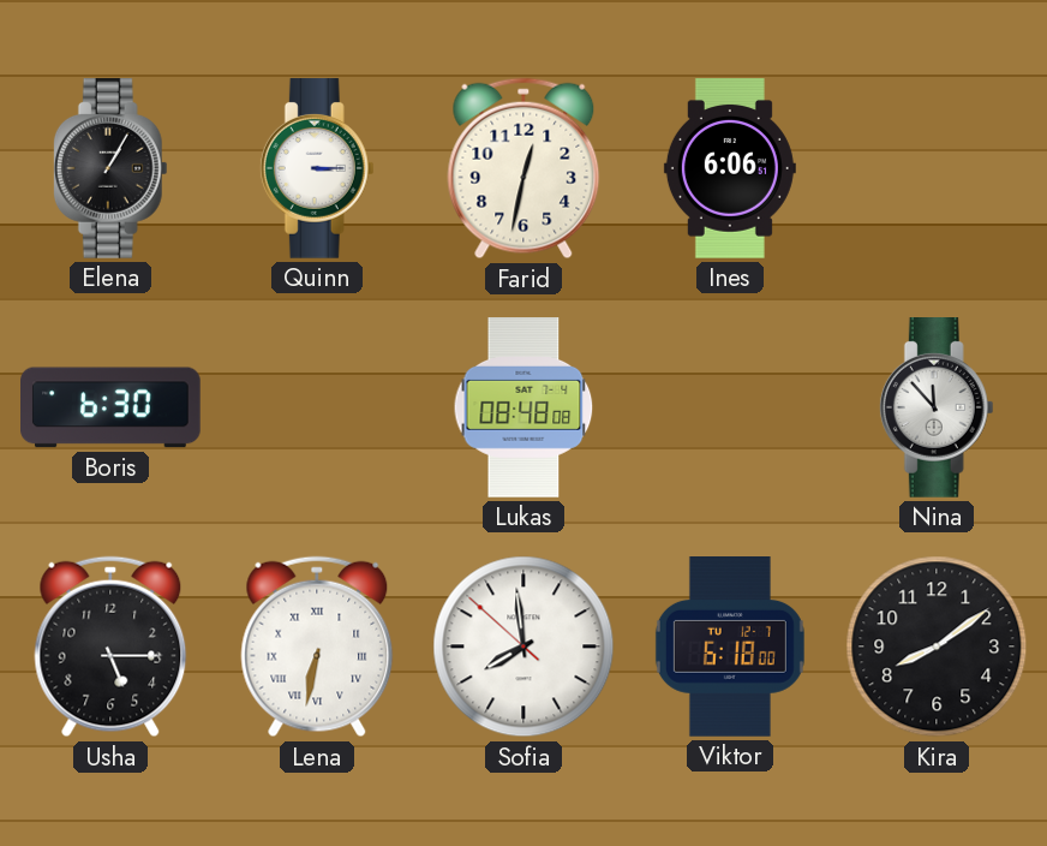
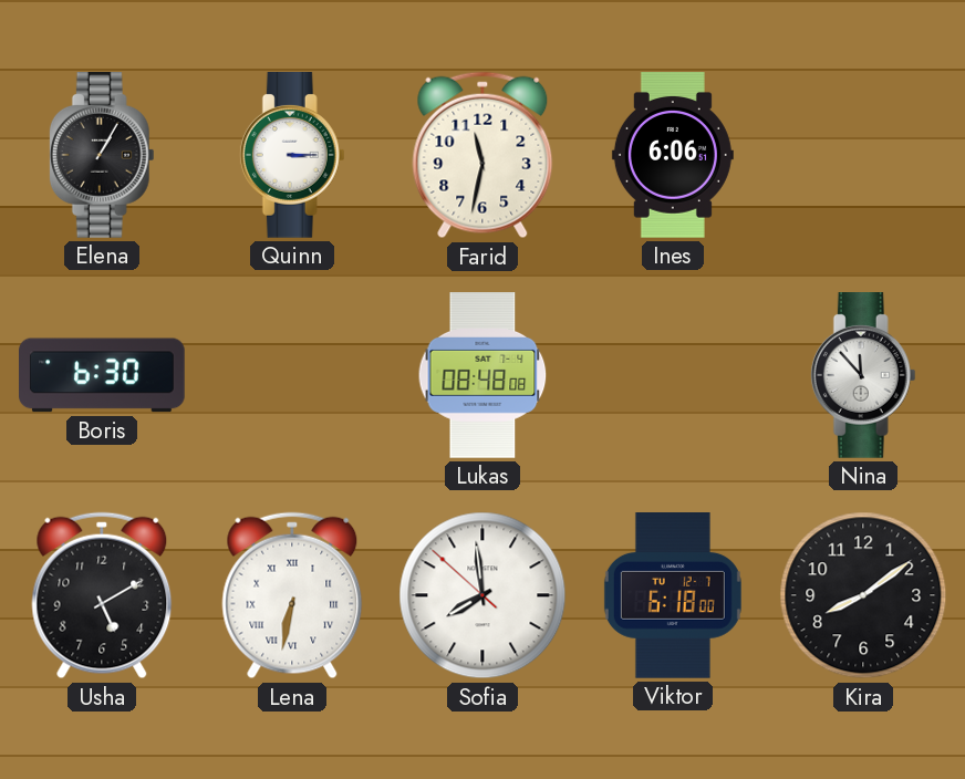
Farid: 12:32 -> 11:32 (483, 155)
Usha: 5:15 -> 5:10 (102, 595)
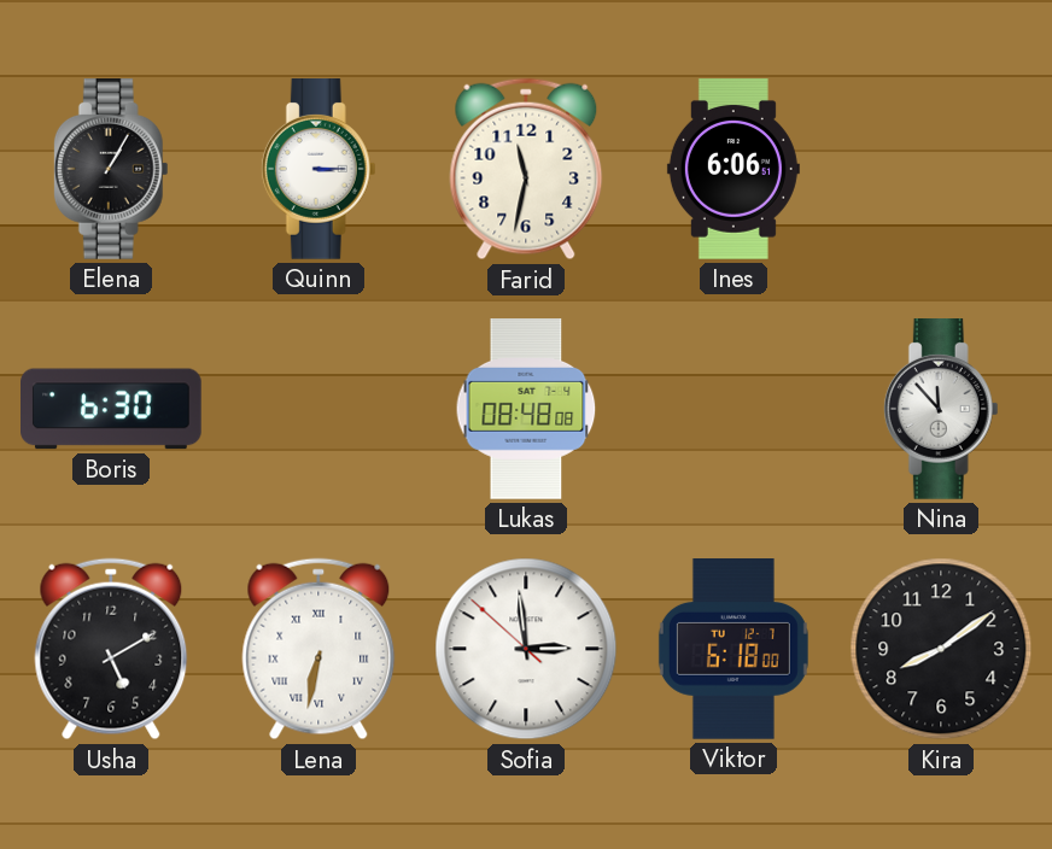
Sofia: 7:58 -> 2:58 (526, 649)
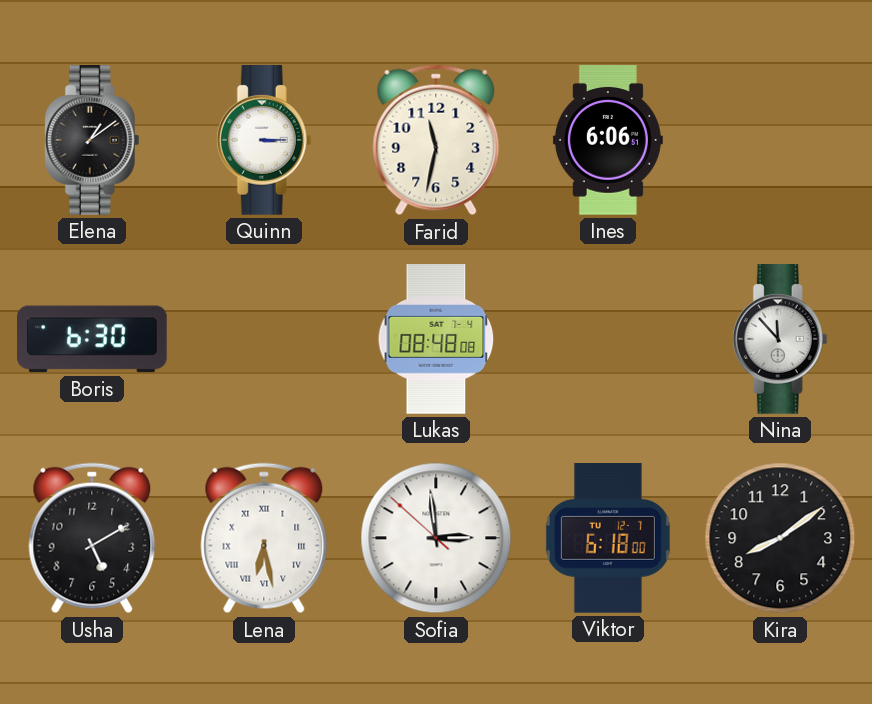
Elena: 1:05 -> 1:09 (92, 141)
Lena: 6:32 -> 6:28 (264, 538)
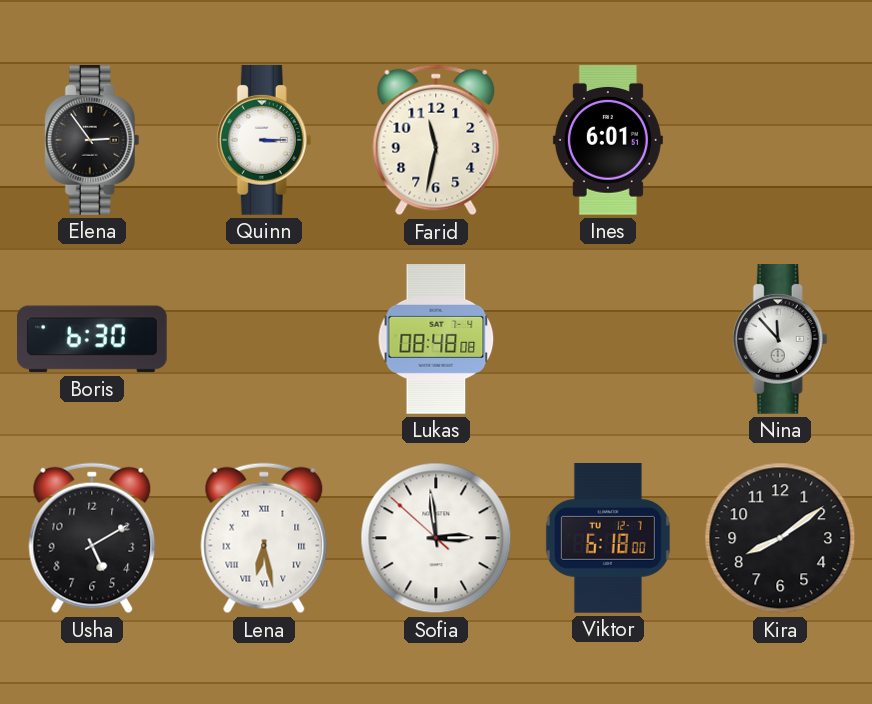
Elena: 1:09 -> 2:54 (92, 141)
Ines: 6:06 -> 6:01 (608, 140)
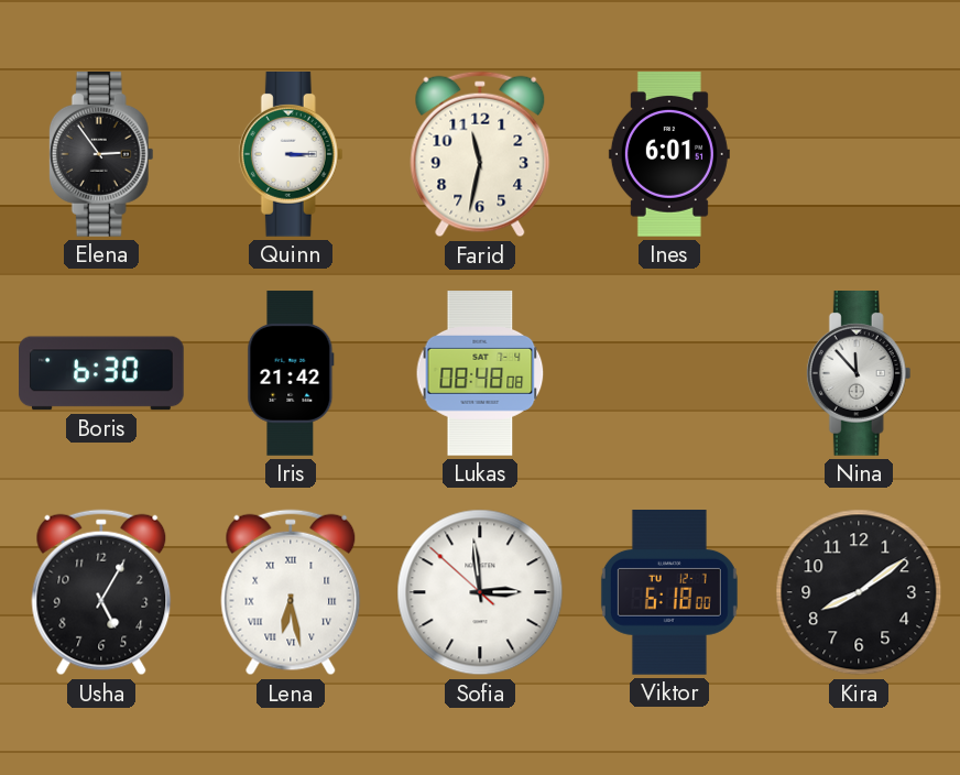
Iris: none -> 21:42 (291, 373)
Usha: 5:10 -> 5:05 (101, 592)
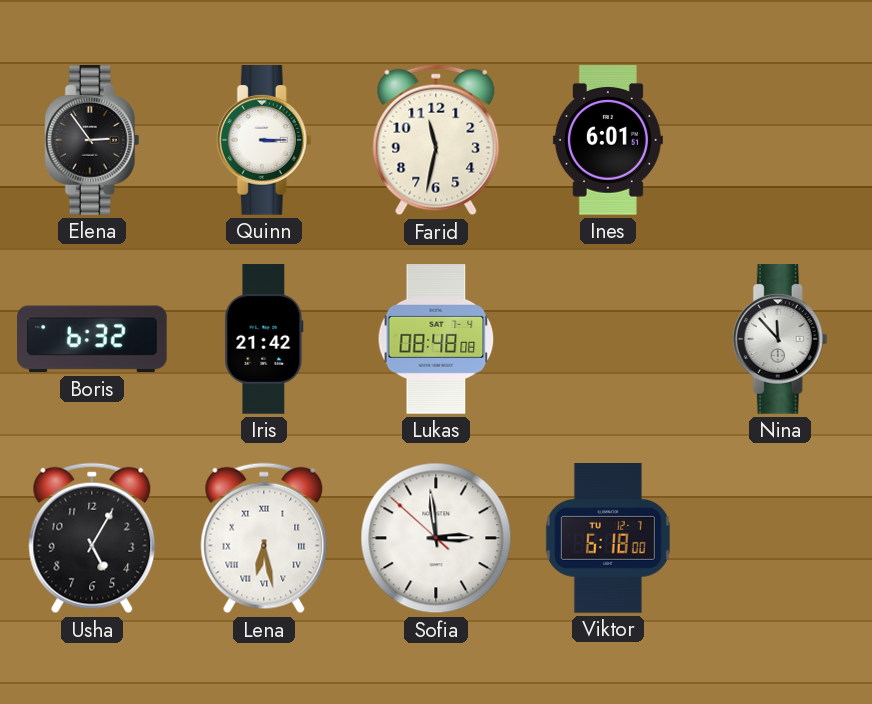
Boris: 6:30 -> 6:32 (93, 339)
Kira: 8:09 -> none (859, 592)
